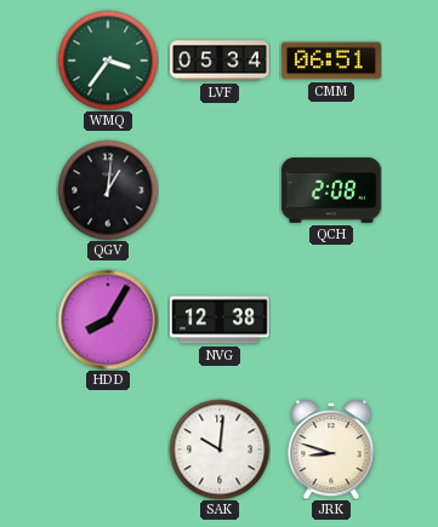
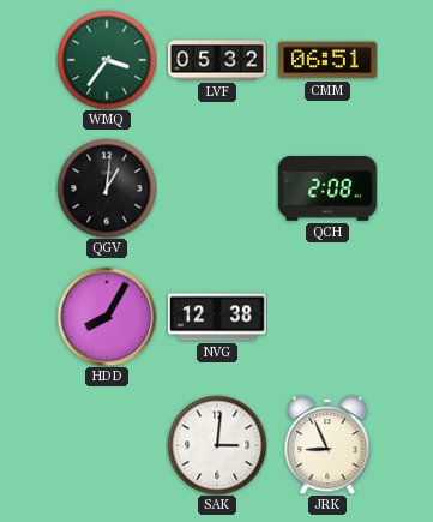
LVF: 05:34 -> 05:32 (218, 60)
SAK: 10:01 -> 3:01 (217, 445)
JRK: 8:48 -> 8:56 (327, 445)
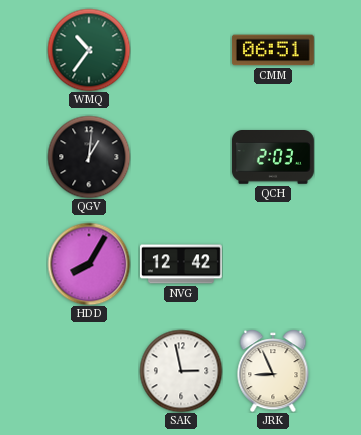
WMQ: 3:36 -> 10:36 (89, 50)
LVF: 05:32 -> none (218, 60)
QCH: 2:08 -> 2:03 (273, 158)
NVG: 12:38 -> 12:42 (181, 264)
SAK: 3:01 -> 2:58 (181, 371)
